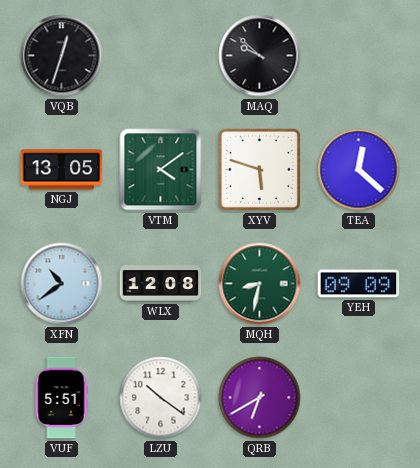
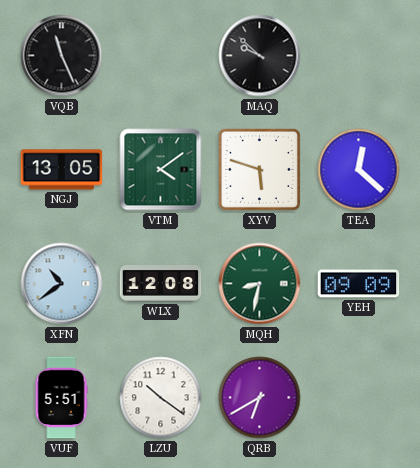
VQB: 12:33 -> 11:26 (62, 56)
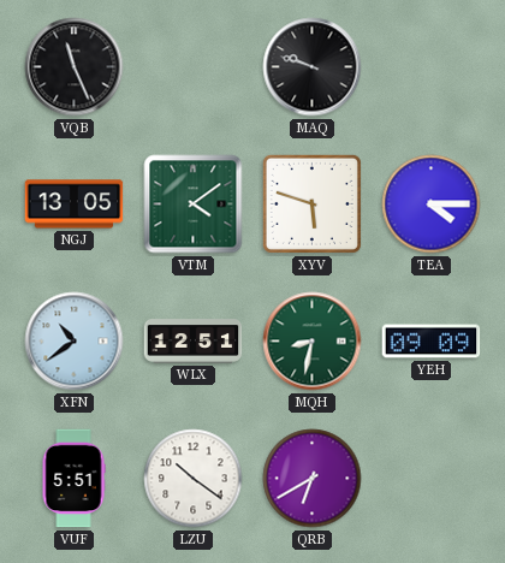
MAQ: 9:52 -> 9:48 (313, 67)
TEA: 12:22 -> 4:15 (432, 205)
WLX: 12:08 -> 12:51 (194, 342)
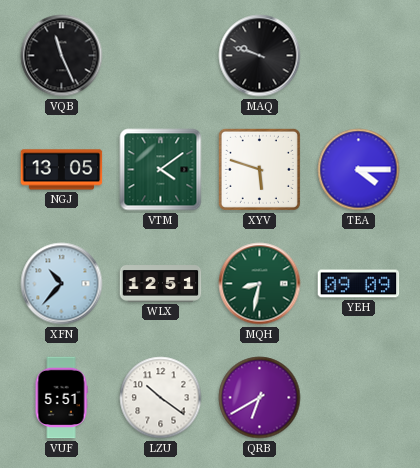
XFN: 10:39 -> 10:37 (62, 284)
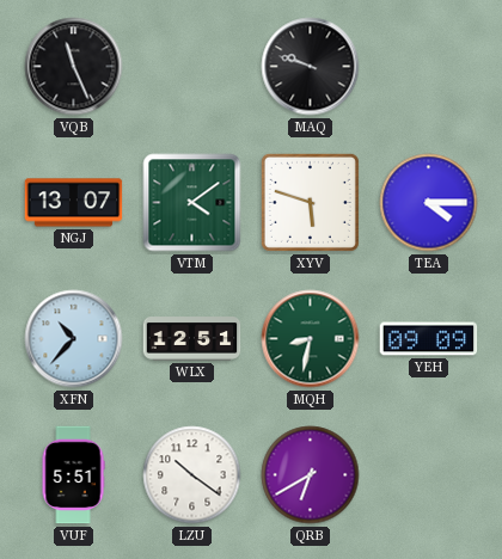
NGJ: 13:05 -> 13:07 (74, 203)
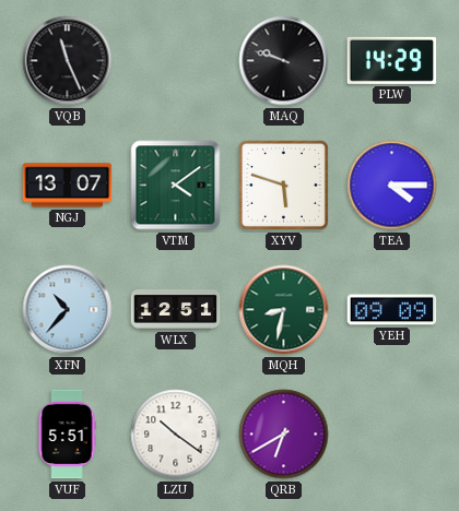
PLW: none -> 14:29 (392, 60)
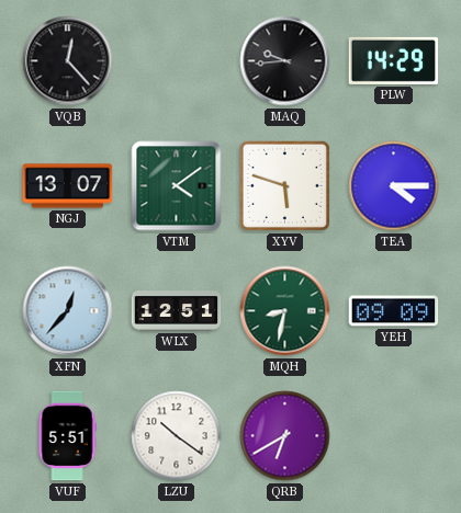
VQB: 11:26 -> 12:23 (68, 61)
MAQ: 9:48 -> 9:44 (285, 61)
XFN: 10:37 -> 12:37 (68, 311)
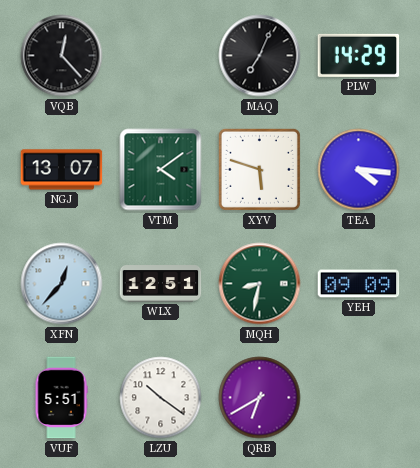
MAQ: 9:44 -> 7:04 (260, 56)
TEA: 4:15 -> 4:16 (359, 170)
